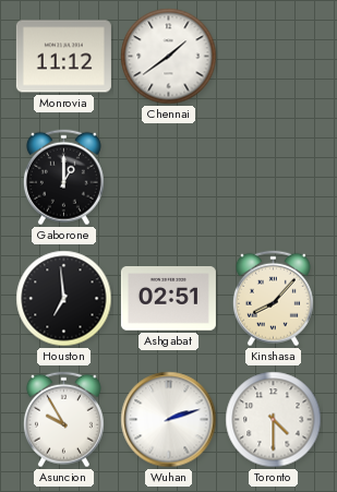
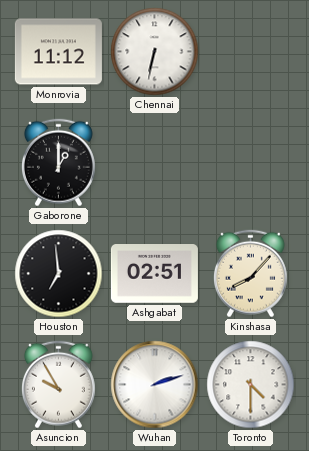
Chennai: 1:39 -> 6:32 (155, 52)
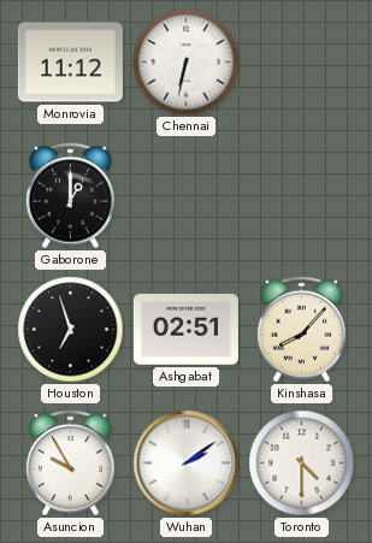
Houston: 6:59 -> 6:57 (71, 330)
Wuhan: 2:12 -> 2:09 (187, 464)
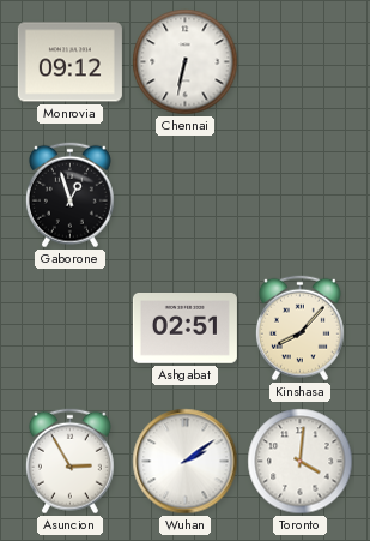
Monrovia: 11:12 -> 09:12 (69, 62)
Gaborone: 1:00 -> 12:57 (69, 196)
Houston: 6:57 -> none (71, 330)
Asuncion: 9:55 -> 2:55 (69, 462)
Toronto: 4:30 -> 4:01 (301, 462)
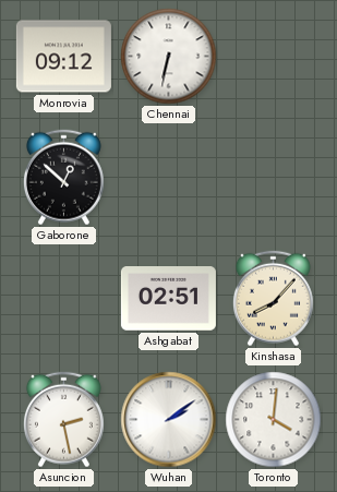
Gaborone: 12:57 -> 12:52 (63, 178)
Asuncion: 2:55 -> 2:28 (63, 420)
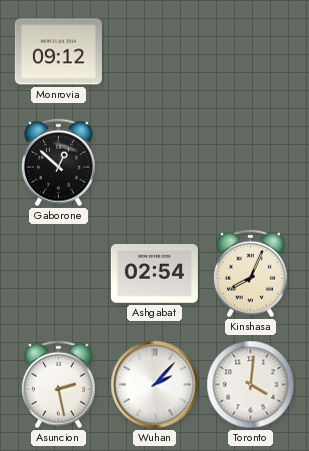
Chennai: 6:32 -> none (169, 57)
Ashgabat: 02:51 -> 02:54 (154, 274)
Kinshasa: 8:07 -> 8:04 (250, 274)
Wuhan: 2:09 -> 2:07 (155, 385)
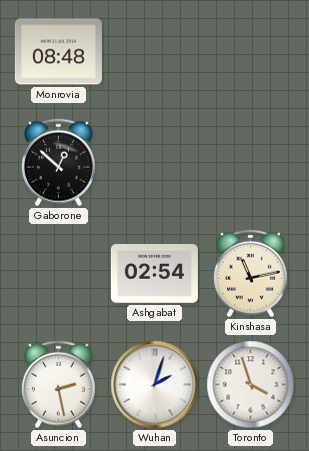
Monrovia: 09:12 -> 08:48 (58, 52)
Kinshasa: 8:04 -> 11:13 (250, 274)
Wuhan: 2:07 -> 2:03 (155, 385)
Toronto: 4:01 -> 3:57 (251, 385)
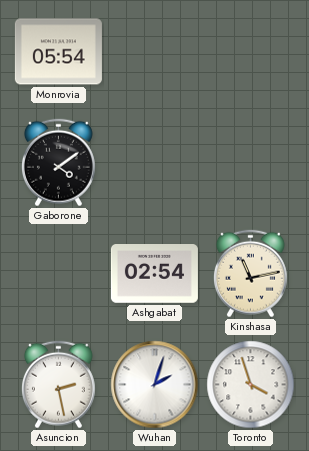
Monrovia: 08:48 -> 05:54 (58, 52)
Gaborone: 12:52 -> 4:09 (58, 163)
